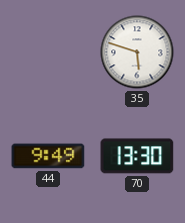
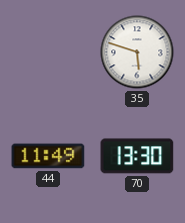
44: 9:49 -> 11:49 (48, 156)
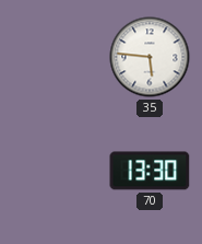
35: 5:48 -> 5:46 (150, 57)
44: 11:49 -> none (48, 156)
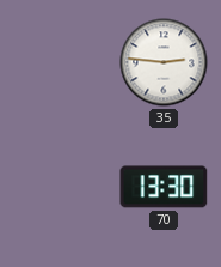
35: 5:46 -> 2:46 (164, 62)
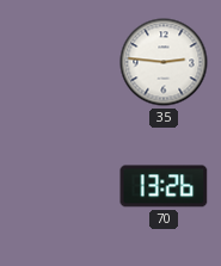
70: 13:30 -> 13:26 (164, 186)
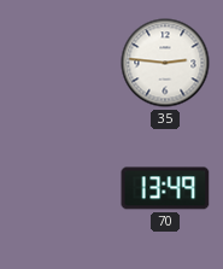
70: 13:26 -> 13:49 (165, 188)
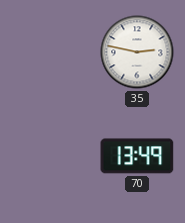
35: 2:46 -> 2:47 (137, 52)
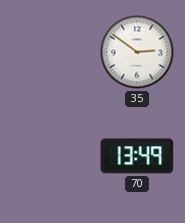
35: 2:47 -> 2:51 (137, 52)
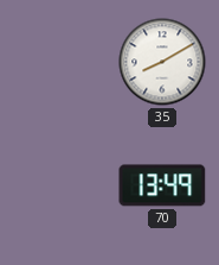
35: 2:51 -> 8:10 (162, 62)
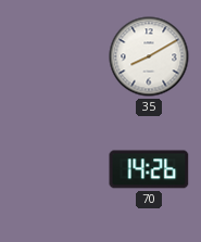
70: 13:49 -> 14:26 (149, 169)
